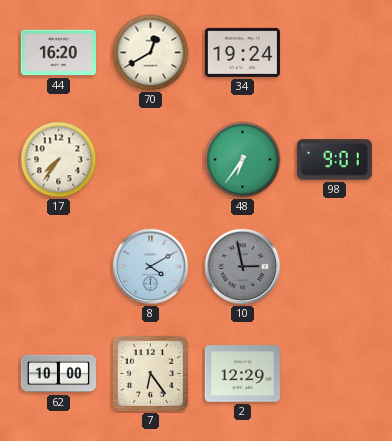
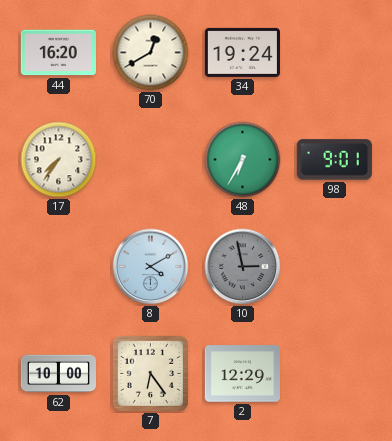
48: 6:36 -> 6:35 (243, 160)
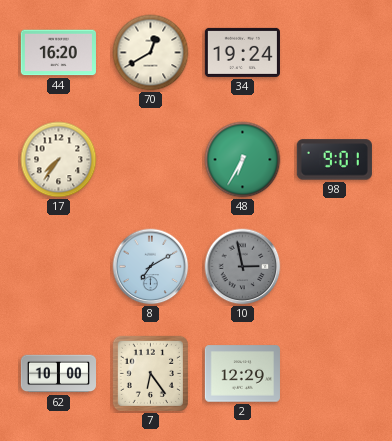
8: 4:10 -> 7:10 (151, 267)
